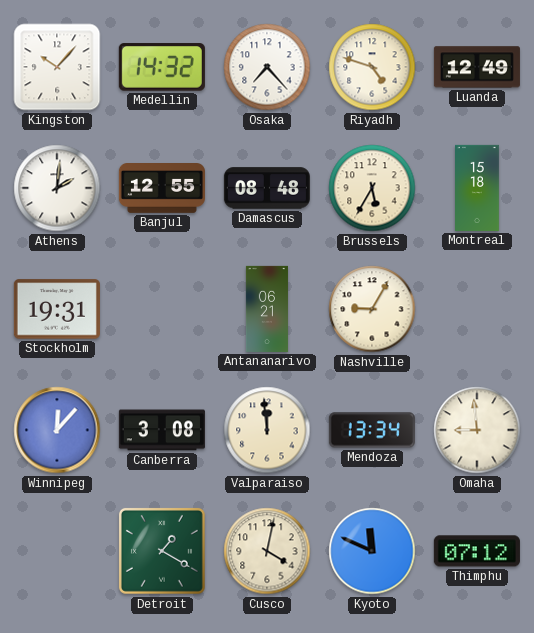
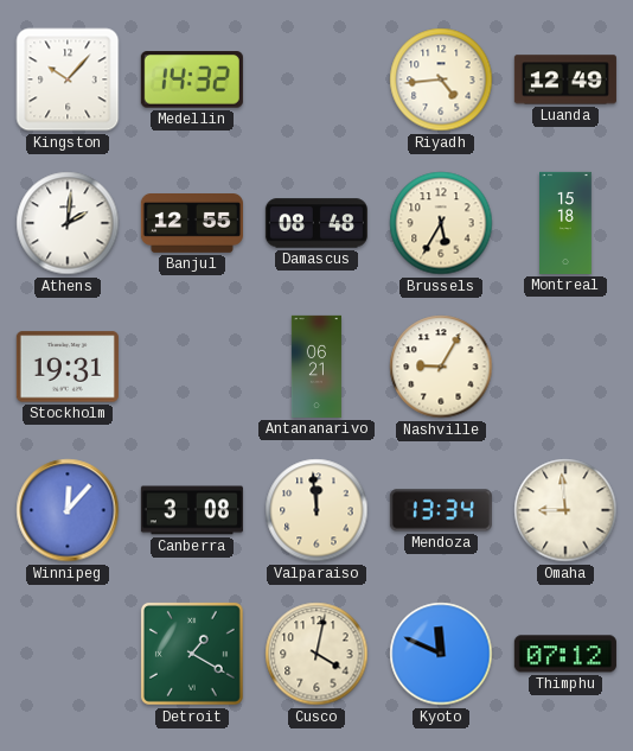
Osaka: 7:23 -> none (267, 67)
Riyadh: 4:48 -> 4:44 (441, 79)
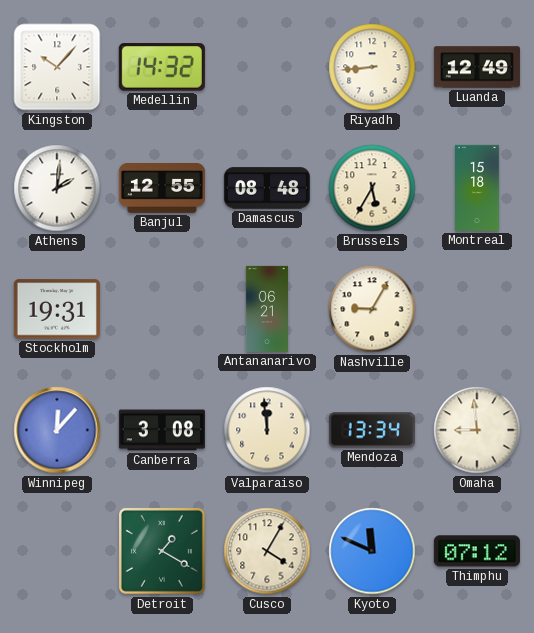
Riyadh: 4:44 -> 8:44 (372, 67)
Cusco: 4:02 -> 4:05 (267, 551)
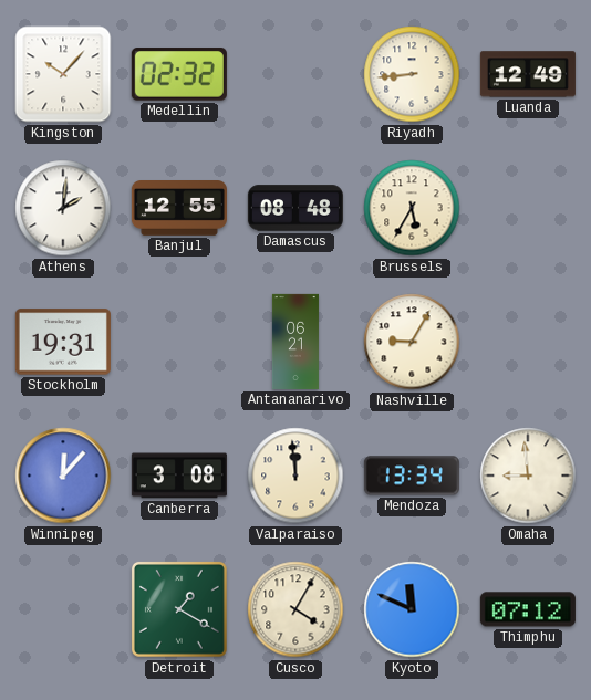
Medellin: 14:32 -> 02:32 (179, 74)
Montreal: 15:18 -> none (478, 188)
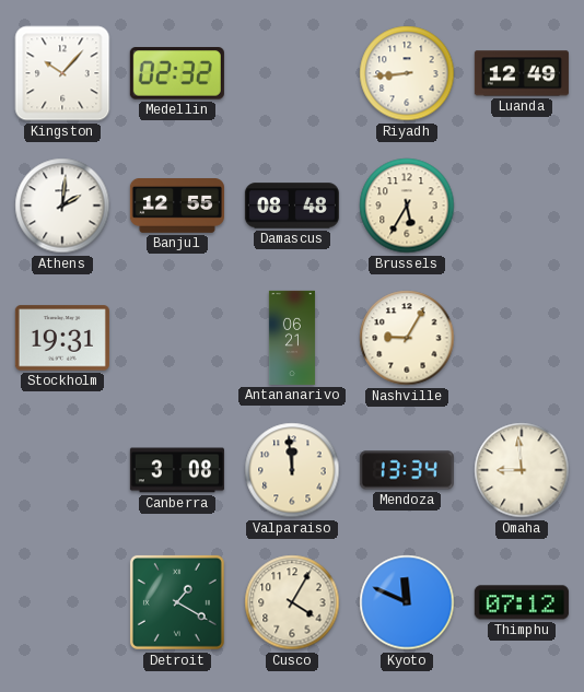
Winnipeg: 12:07 -> none (63, 476)
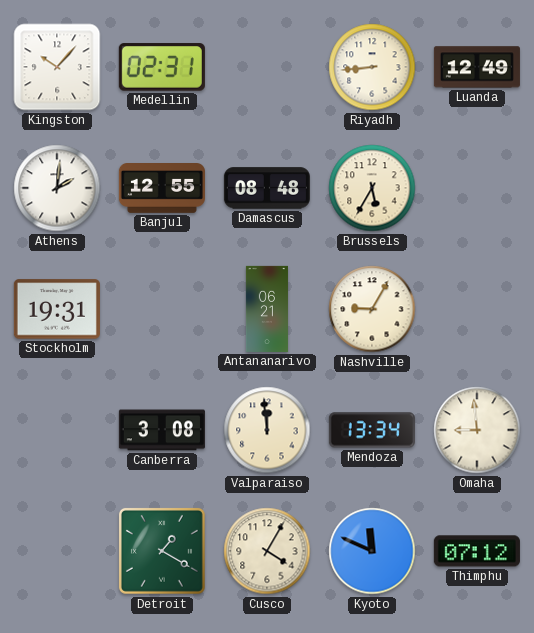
Medellin: 02:32 -> 02:31 (162, 67)
